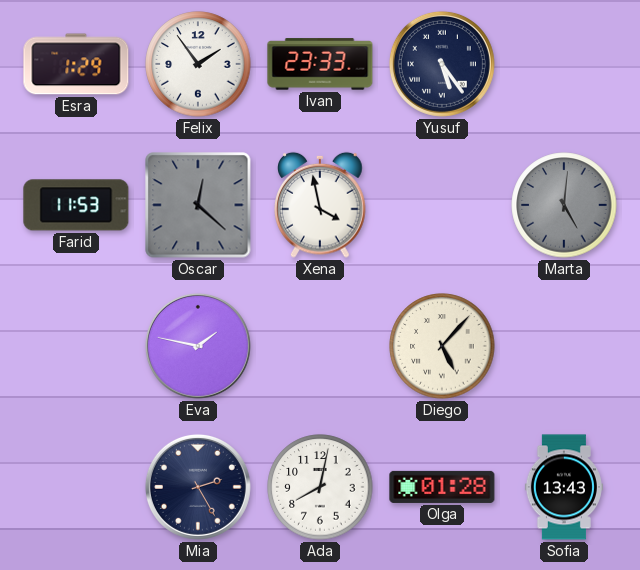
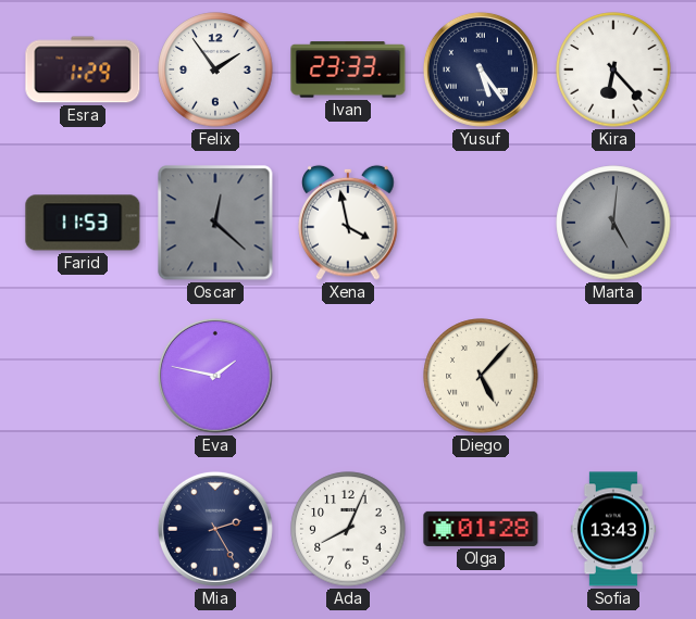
Kira: none -> 6:23 (613, 70)
Ada: 8:02 -> 8:04 (348, 529)
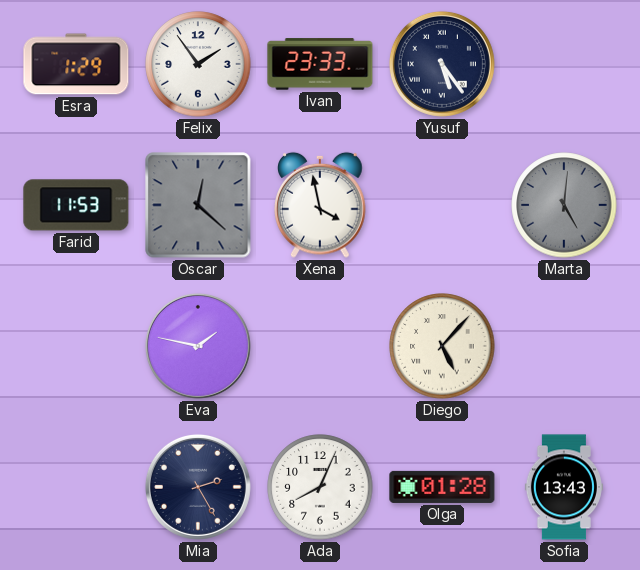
Kira: 6:23 -> none (613, 70)
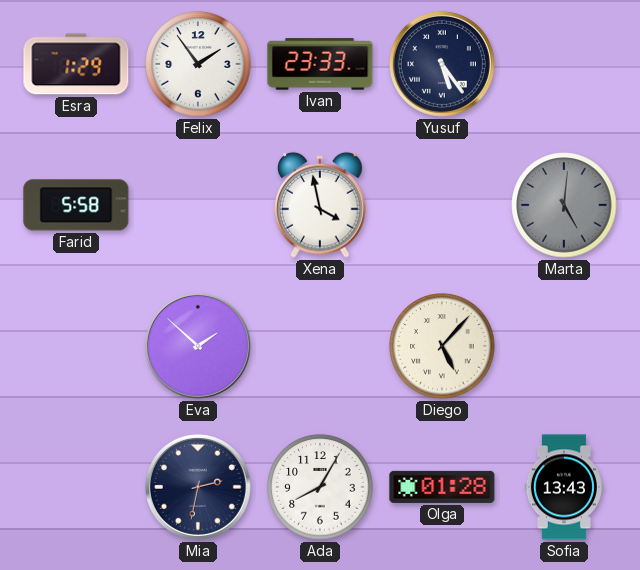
Farid: 11:53 -> 5:58 (76, 205)
Oscar: 12:22 -> none (198, 205)
Eva: 1:47 -> 1:52 (198, 346)
Mia: 2:25 -> 2:32 (198, 487)
Ada: 8:04 -> 8:05 (320, 487)
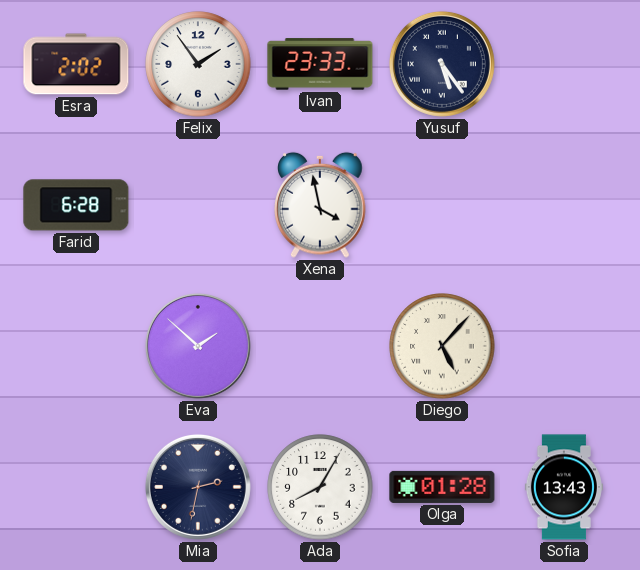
Esra: 1:29 -> 2:02 (76, 64)
Farid: 5:58 -> 6:28 (76, 205)
Marta: 5:01 -> none (564, 205)
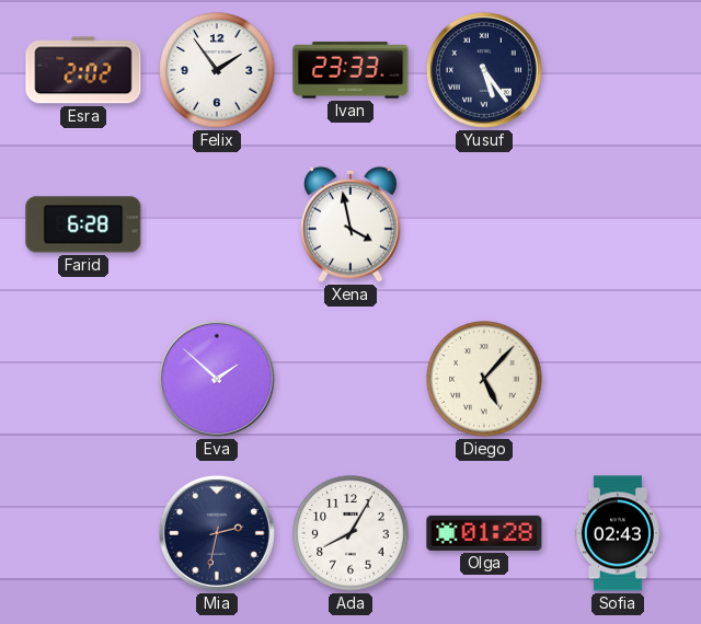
Sofia: 13:43 -> 02:43 (618, 533)
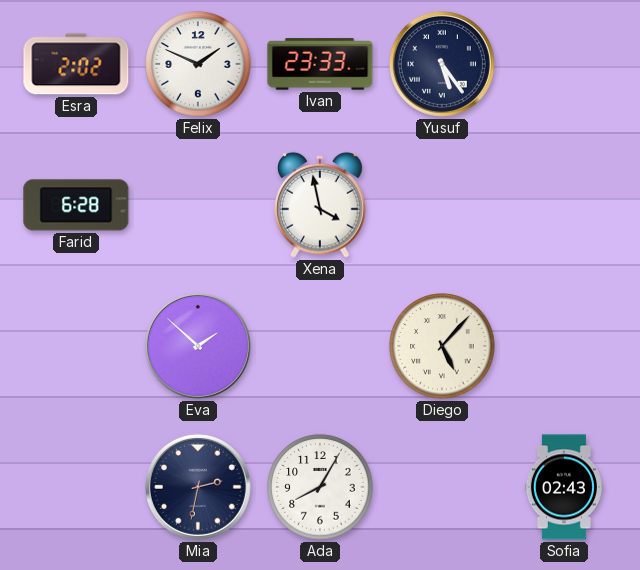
Felix: 1:54 -> 1:49 (198, 64)
Olga: 01:28 -> none (484, 533)
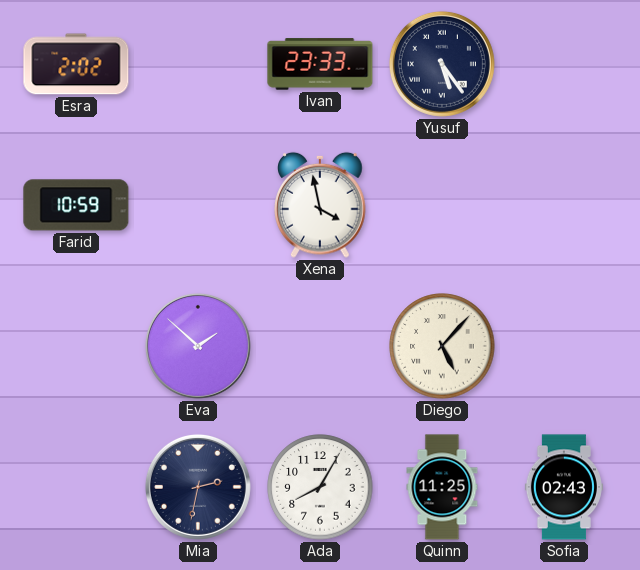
Felix: 1:49 -> none (198, 64)
Farid: 6:28 -> 10:59 (76, 205)
Quinn: none -> 11:25 (442, 487)
